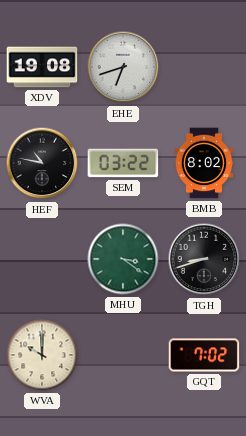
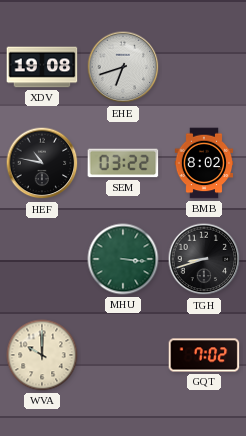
MHU: 3:21 -> 3:16 (123, 259)
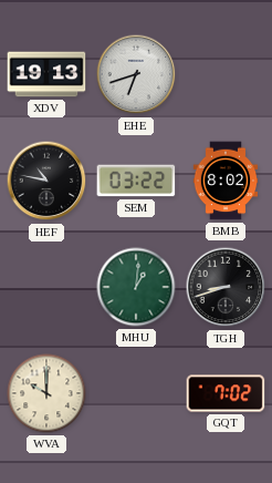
XDV: 19:08 -> 19:13 (46, 74)
MHU: 3:16 -> 1:01 (136, 287)
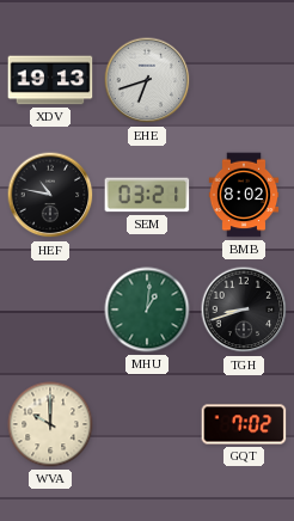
SEM: 03:22 -> 03:21 (147, 195)
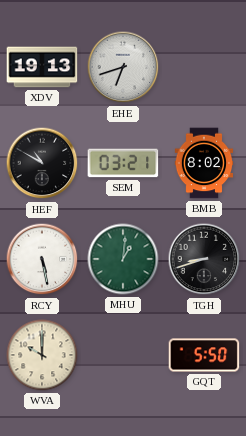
HEF: 10:47 -> 10:50 (42, 163)
RCY: none -> 5:28 (42, 259)
GQT: 7:02 -> 5:50 (204, 355)
